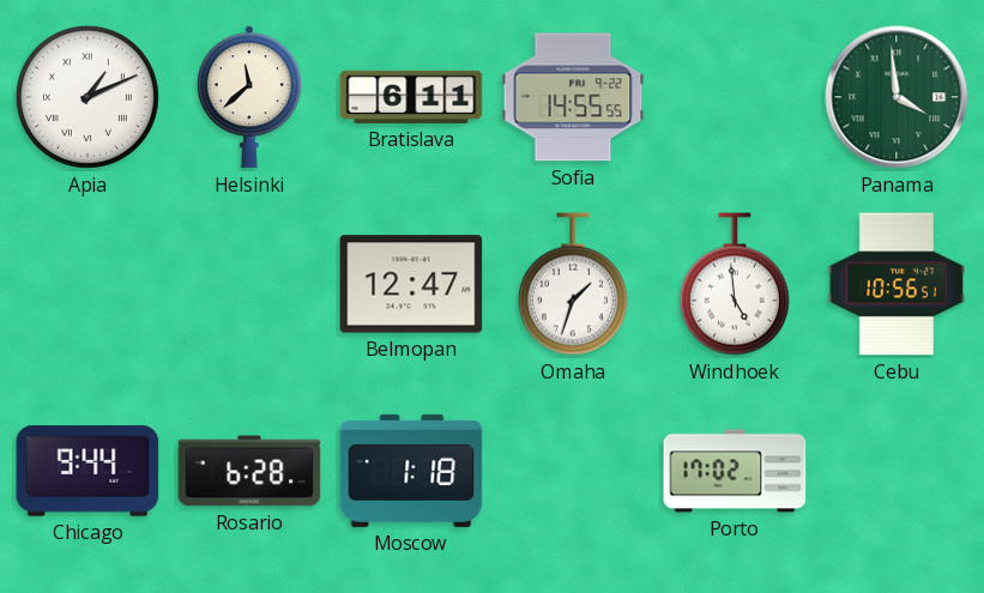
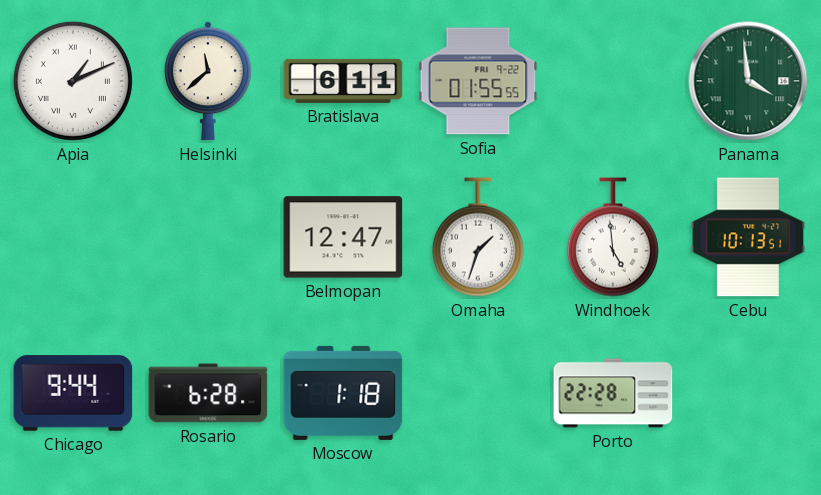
Sofia: 14:55 -> 01:55 (478, 81)
Cebu: 10:56 -> 10:13 (748, 237)
Porto: 17:02 -> 22:28 (613, 393)
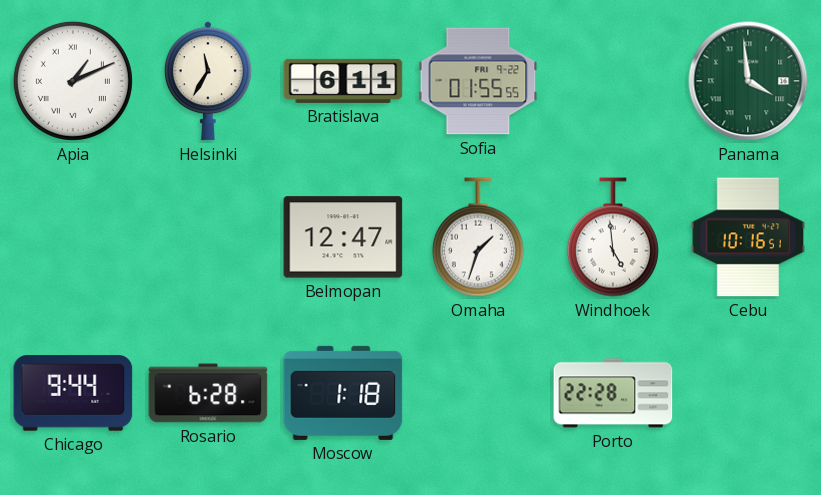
Helsinki: 11:38 -> 11:35 (208, 81)
Cebu: 10:13 -> 10:16 (748, 237)
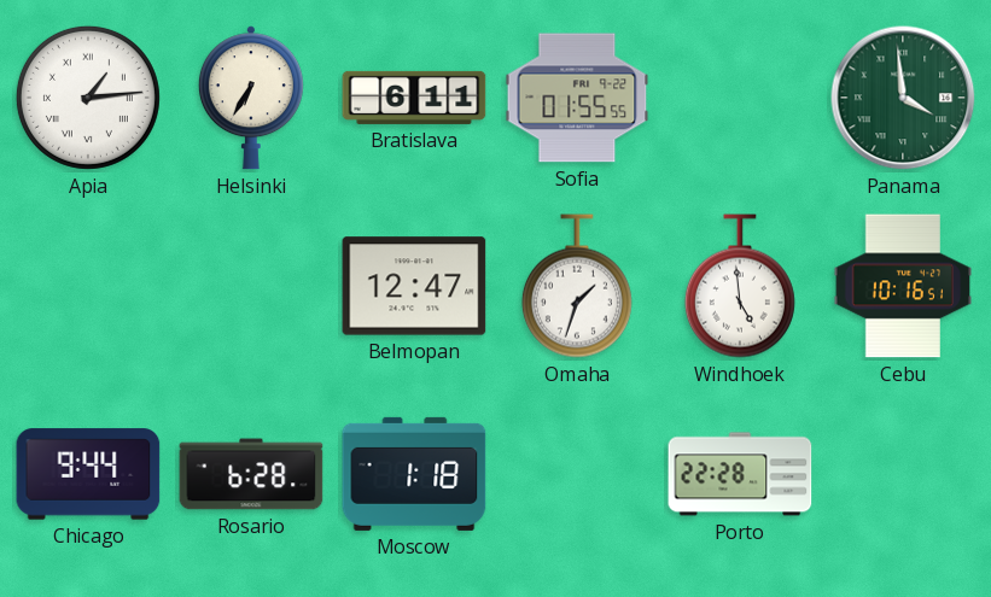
Apia: 1:11 -> 1:14 (88, 98)
Helsinki: 11:35 -> 6:35 (251, 98)
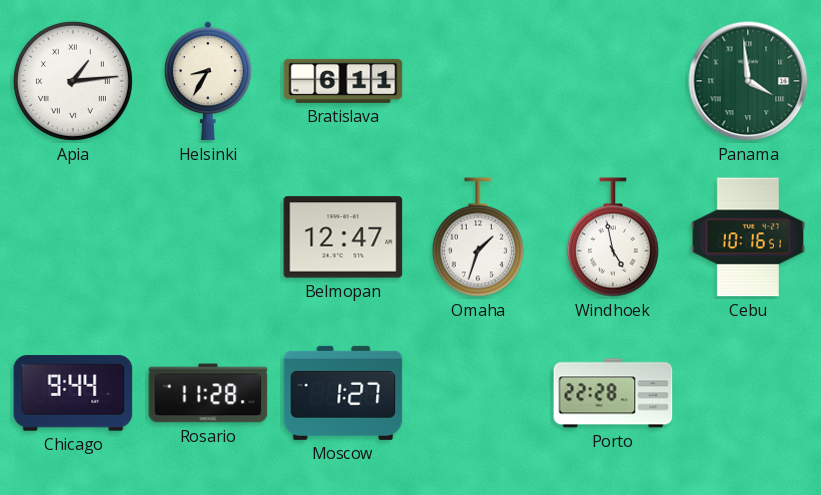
Helsinki: 6:35 -> 8:35 (208, 81)
Sofia: 01:55 -> none (577, 98)
Windhoek: 4:59 -> 4:58 (613, 237)
Rosario: 6:28 -> 11:28 (208, 393)
Moscow: 1:18 -> 1:27 (343, 393)
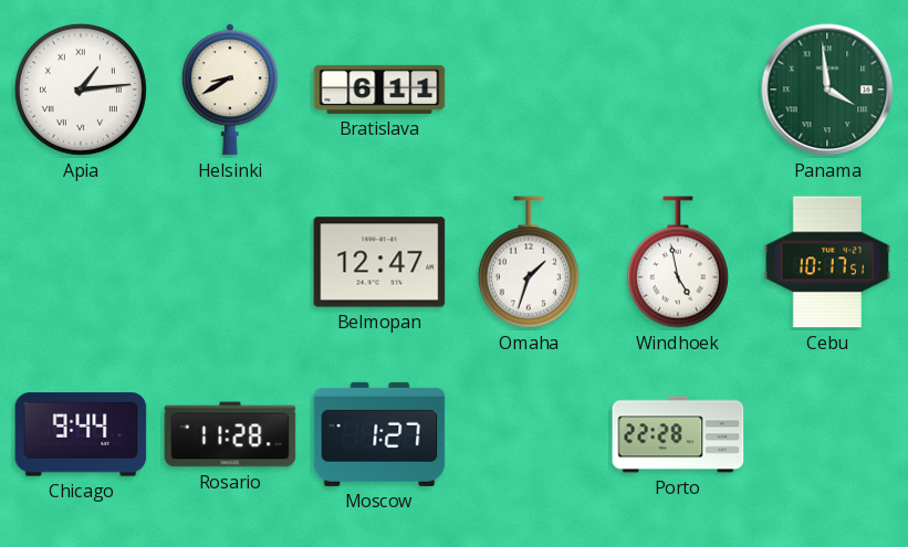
Helsinki: 8:35 -> 8:40 (230, 90)
Cebu: 10:16 -> 10:17 (827, 262)
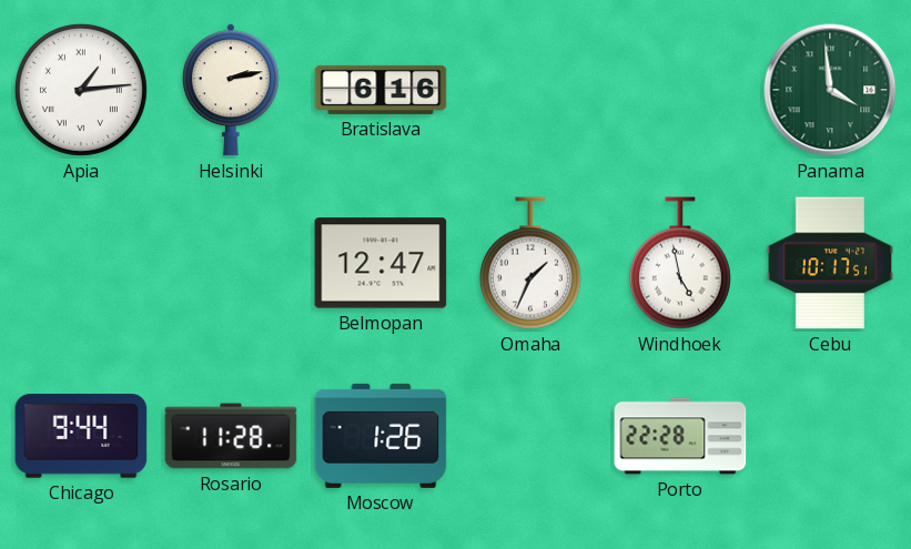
Helsinki: 8:40 -> 2:13 (231, 90)
Bratislava: 6:11 -> 6:16 (381, 90)
Omaha: 1:33 -> 1:34 (530, 263)
Moscow: 1:27 -> 1:26 (381, 436)
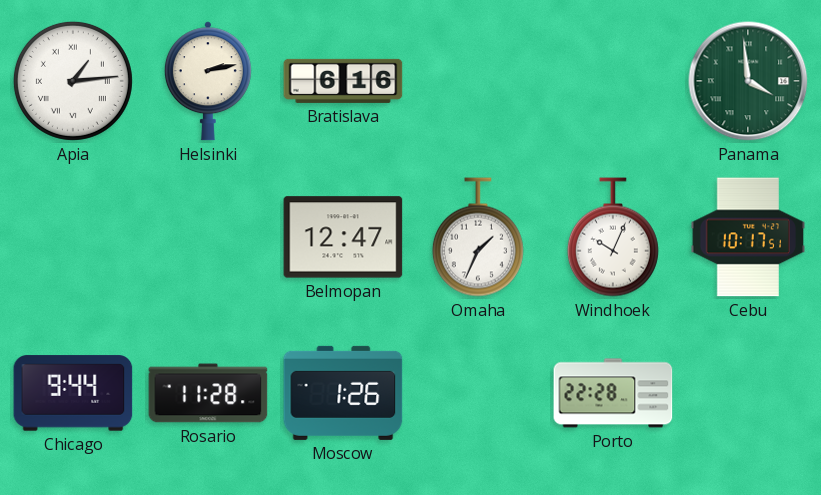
Windhoek: 4:58 -> 10:04 (613, 237)
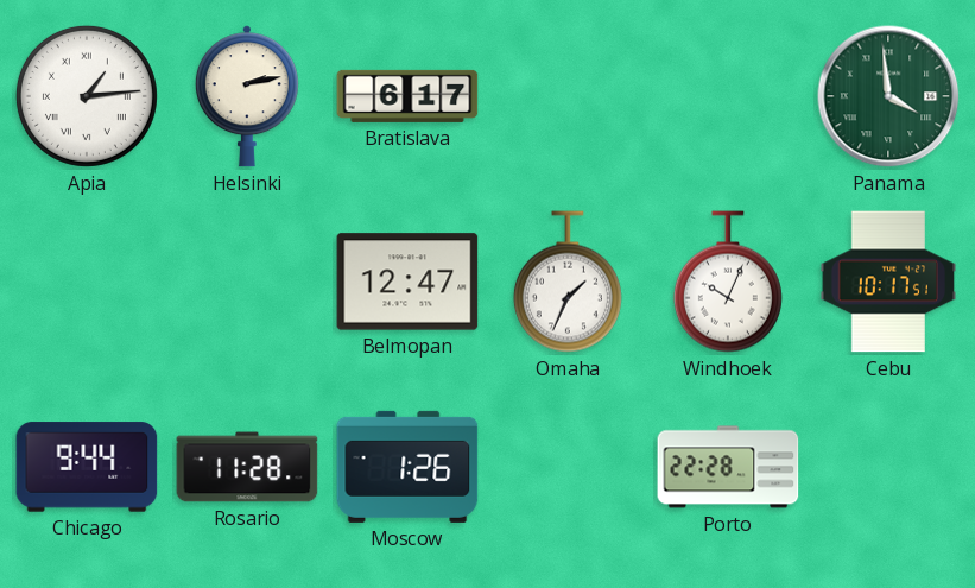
Bratislava: 6:16 -> 6:17 (407, 96)
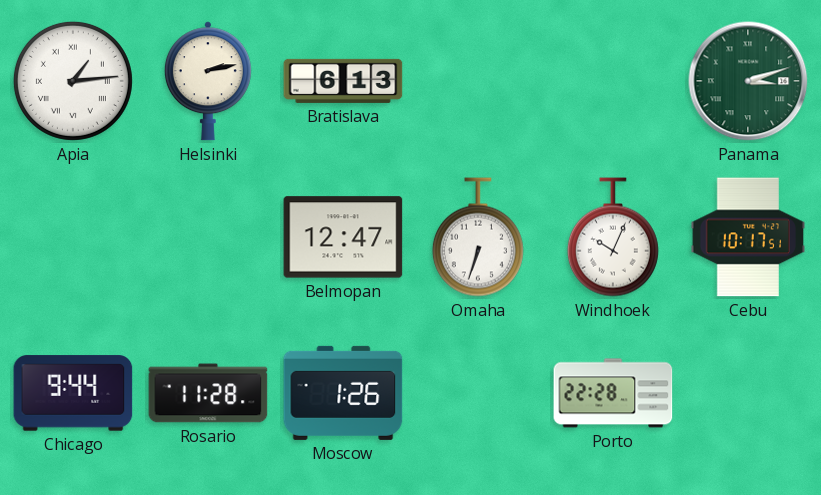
Bratislava: 6:17 -> 6:13 (343, 81)
Panama: 3:59 -> 3:12 (748, 81)
Omaha: 1:34 -> 6:33 (478, 237)
